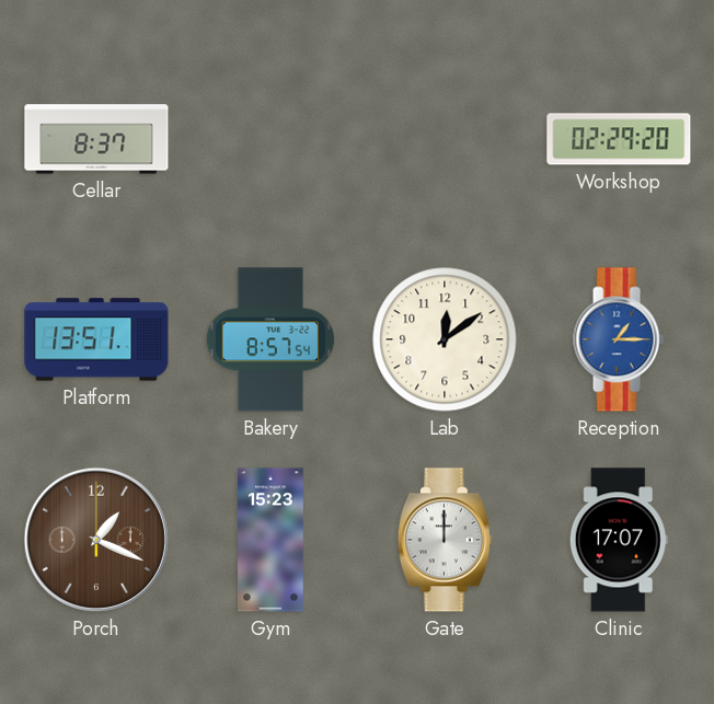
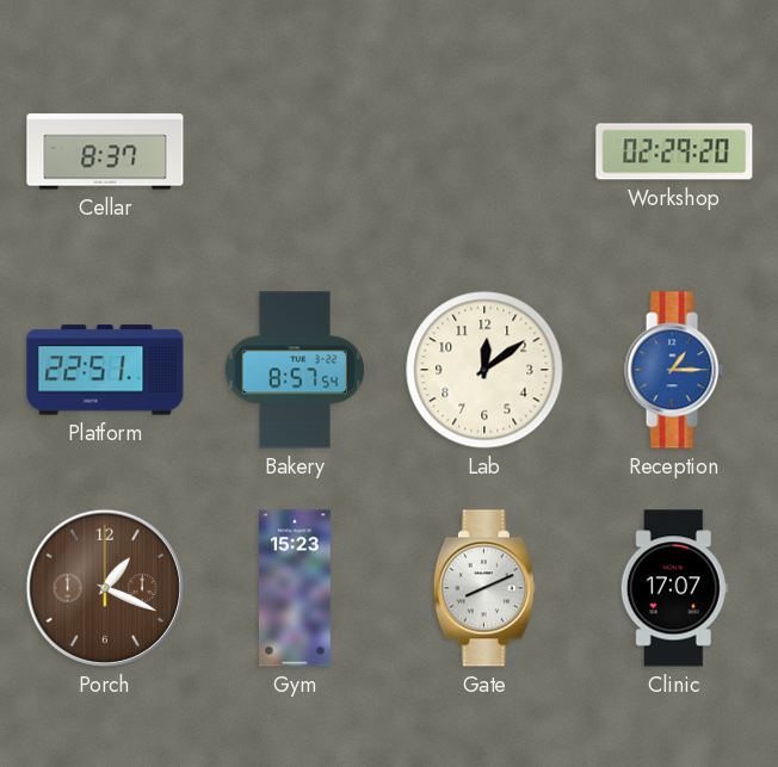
Platform: 13:51 -> 22:51 (105, 370)
Gate: 12:00 -> 8:11 (484, 588)
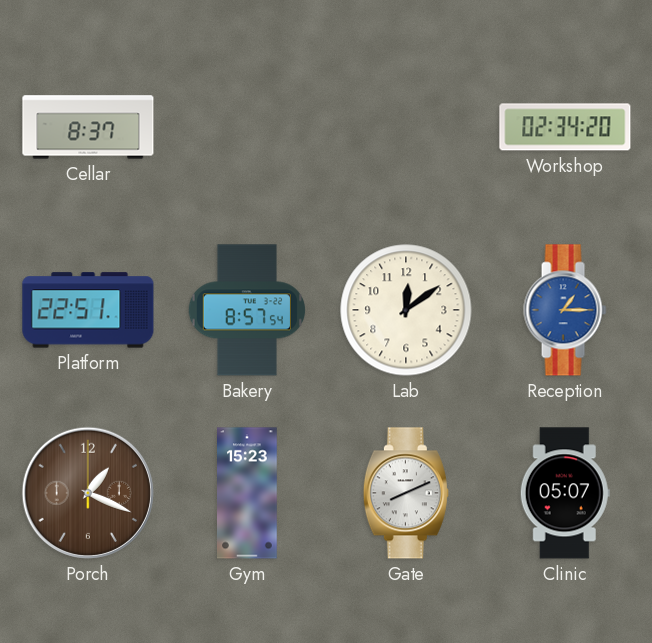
Workshop: 02:29 -> 02:34 (565, 127)
Clinic: 17:07 -> 05:07 (565, 493)
